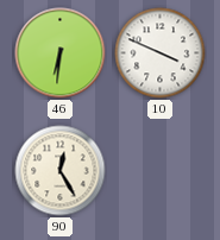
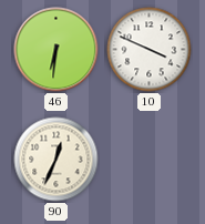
90: 12:25 -> 12:34 (57, 160)
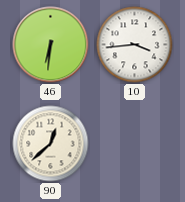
10: 3:49 -> 3:44 (135, 45)
90: 12:34 -> 12:38 (51, 144)
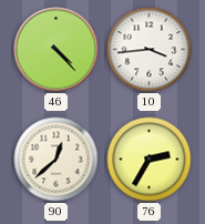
46: 6:31 -> 4:23 (57, 50)
76: none -> 2:35 (150, 160)
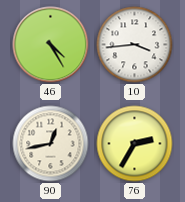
46: 4:23 -> 4:25 (51, 45)
90: 12:38 -> 12:43 (51, 144)
